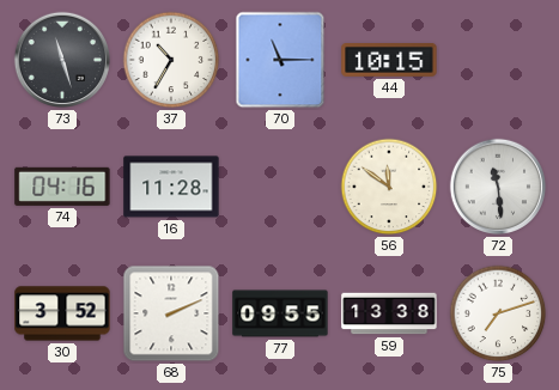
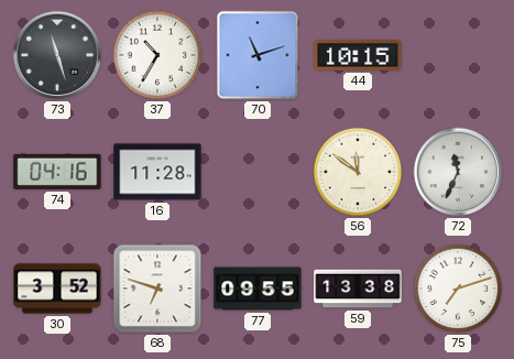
70: 11:15 -> 11:12 (258, 55)
72: 11:29 -> 11:34 (458, 172)
68: 2:11 -> 6:48 (157, 289)
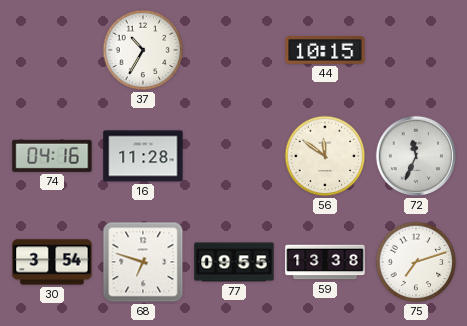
73: 11:27 -> none (57, 55)
70: 11:12 -> none (258, 55)
30: 3:52 -> 3:54 (52, 262)
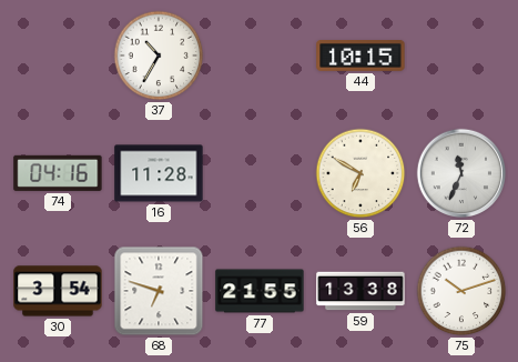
56: 11:51 -> 6:50 (360, 173)
77: 09:55 -> 21:55 (260, 291)
75: 7:12 -> 10:12 (461, 291)
